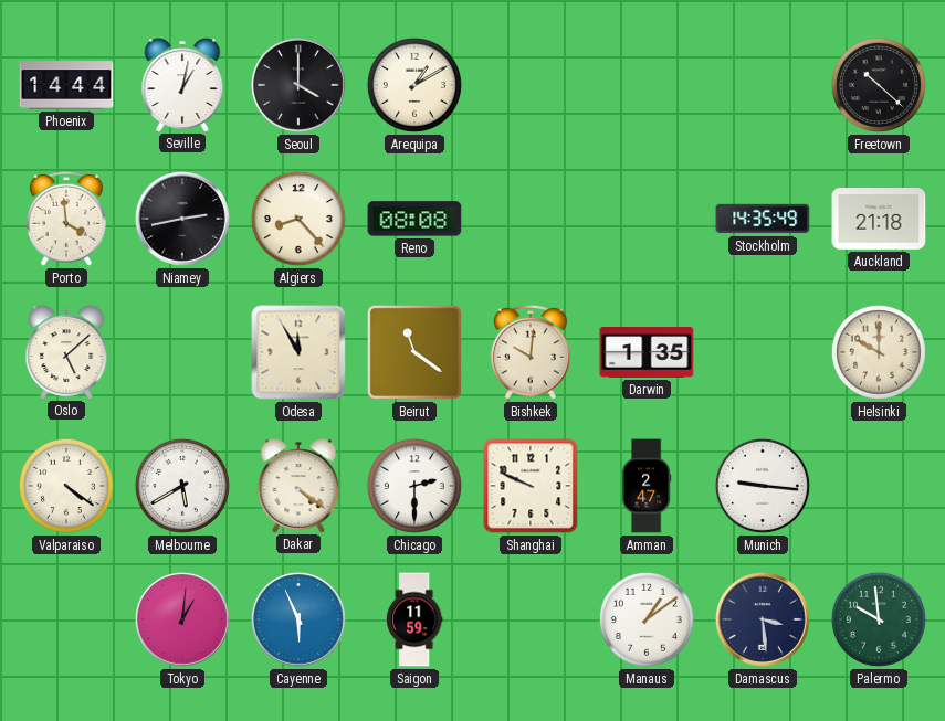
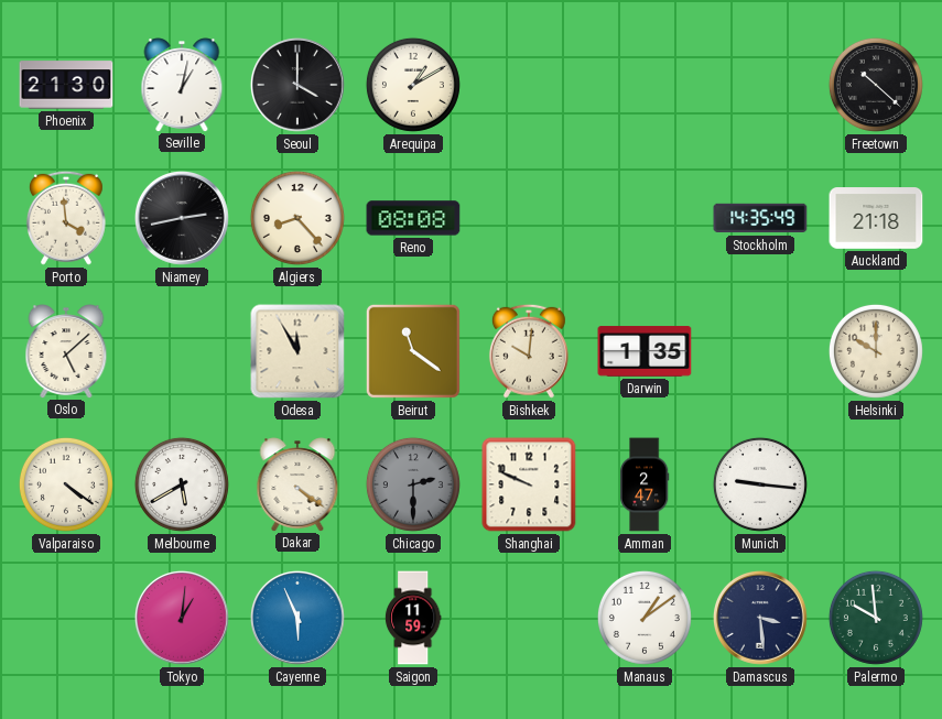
Phoenix: 14:44 -> 21:30 (66, 85)
Chicago dial: white -> grey (413, 484)
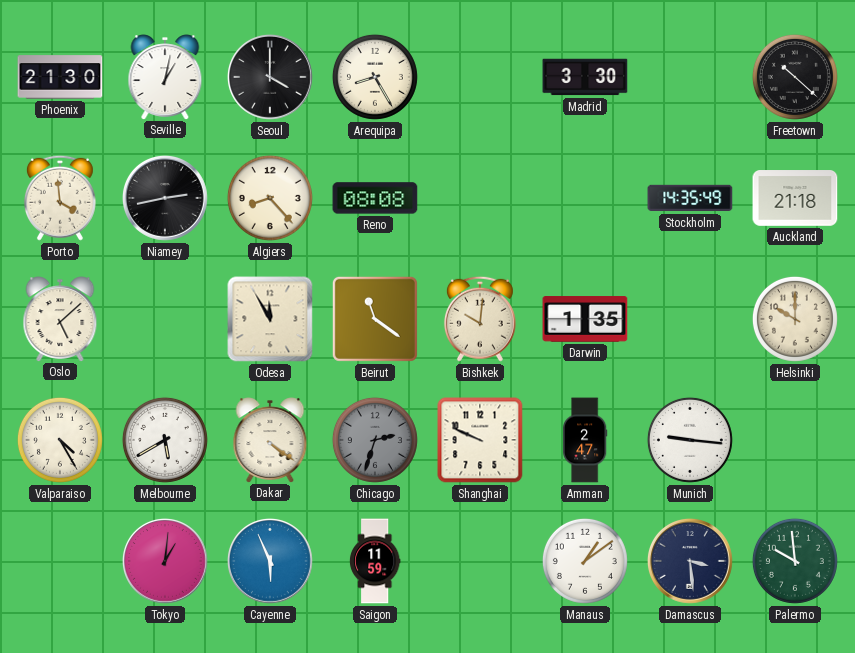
Arequipa: 1:10 -> 8:25 (375, 77)
Madrid: none -> 3:30 (585, 77)
Valparaiso: 4:21 -> 4:25 (60, 440)
Chicago: 2:30 -> 2:33 (375, 440)
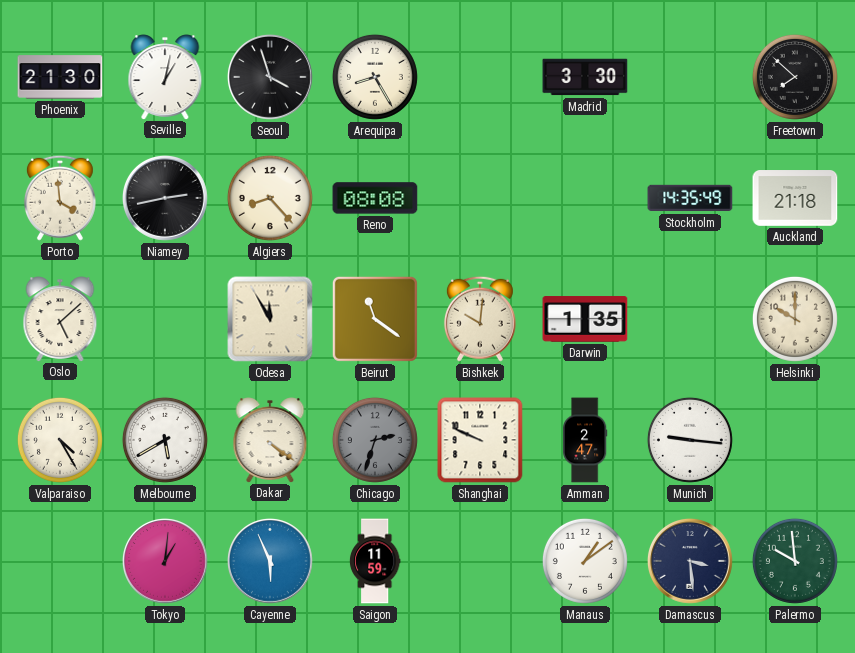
Seoul: 4:00 -> 3:57 (270, 77)
Freetown: 10:22 -> 7:52 (795, 77)
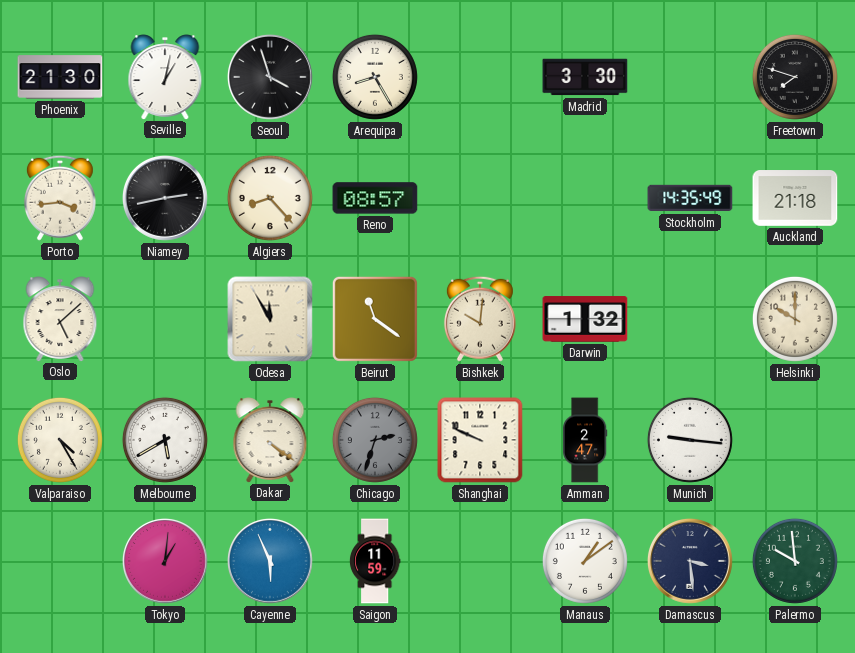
Freetown: 7:52 -> 7:48 (795, 77)
Porto: 3:59 -> 3:44 (60, 198)
Reno: 08:08 -> 08:57 (375, 198)
Darwin: 1:35 -> 1:32 (585, 319)
